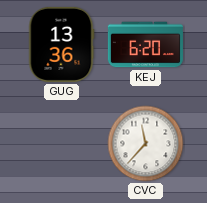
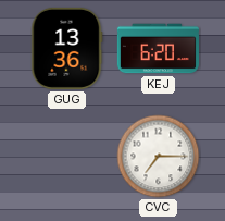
CVC: 11:37 -> 7:15 (159, 157)
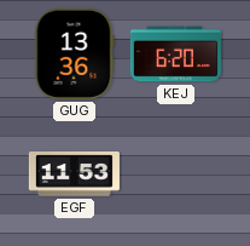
EGF: none -> 11:53 (74, 175)
CVC: 7:15 -> none (159, 157)
